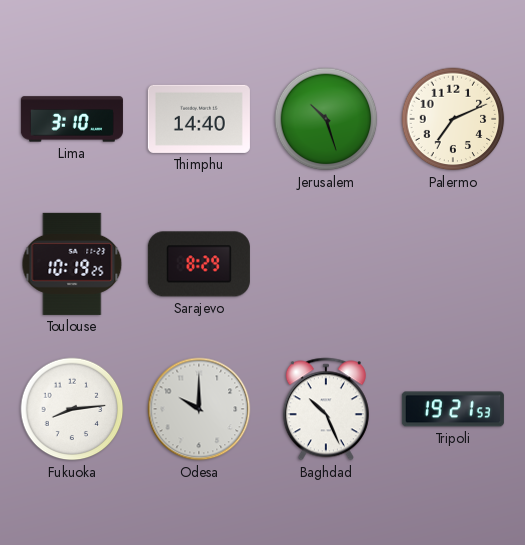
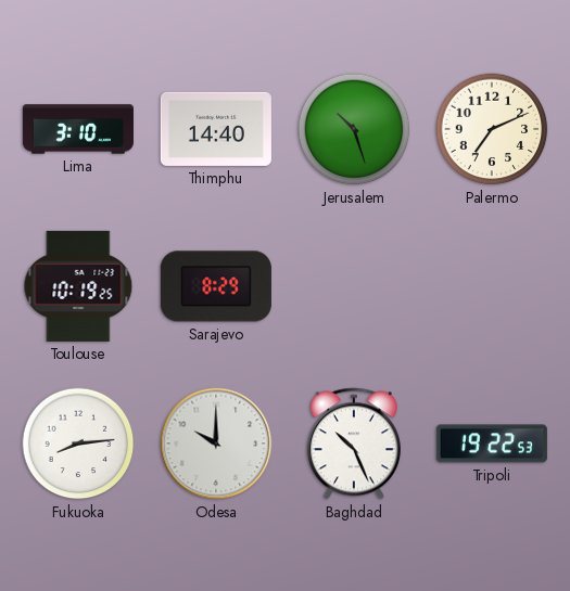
Tripoli: 19:21 -> 19:22 (492, 444)
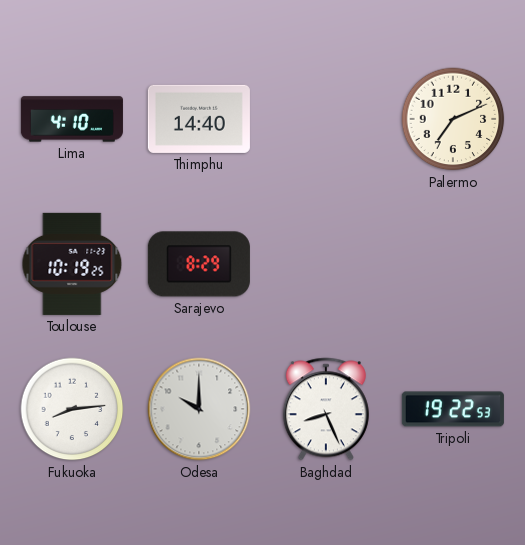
Lima: 3:10 -> 4:10 (72, 119)
Jerusalem: 10:27 -> none (354, 129)
Baghdad: 10:26 -> 8:26 (326, 409)
